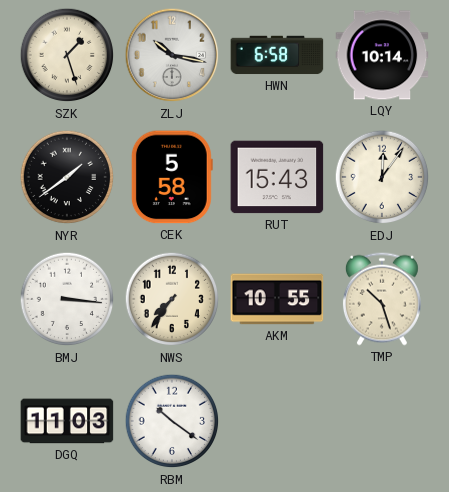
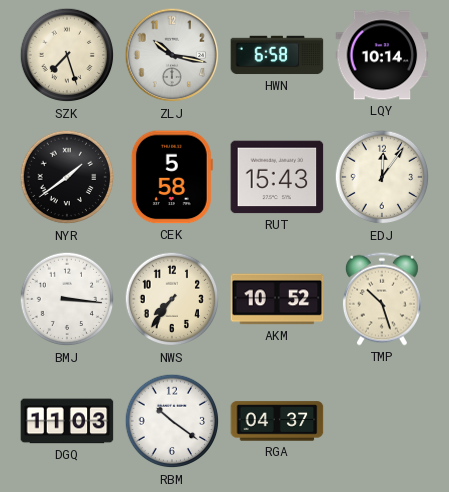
SZK: 1:27 -> 7:27 (67, 55)
AKM: 10:55 -> 10:52 (277, 299)
RGA: none -> 04:37 (277, 421)
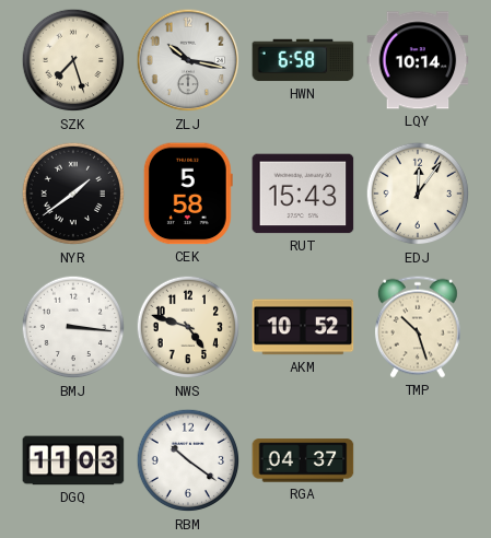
NWS: 7:36 -> 4:48 (188, 327)
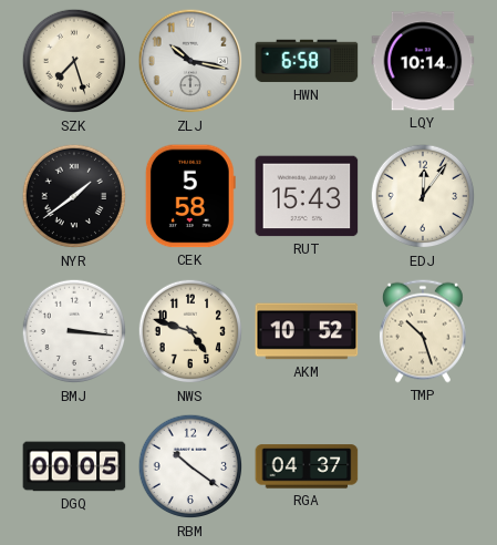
DGQ: 11:03 -> 00:05 (74, 466)
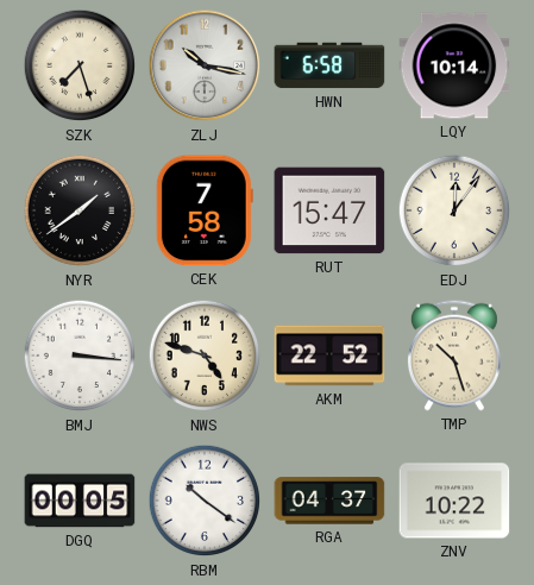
CEK: 5:58 -> 7:58 (205, 210)
RUT: 15:43 -> 15:47 (329, 210)
AKM: 10:52 -> 22:52 (329, 356)
ZNV: none -> 10:22 (454, 501)
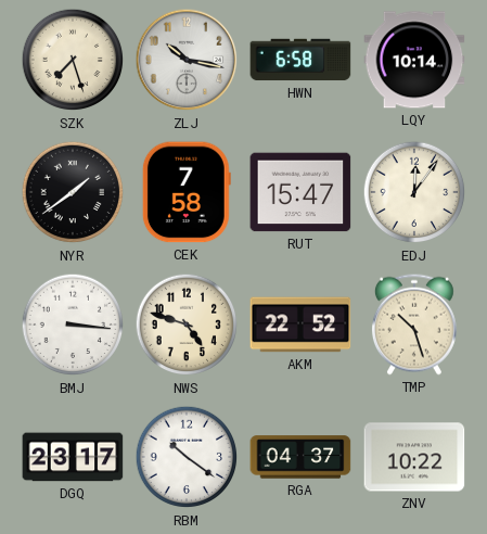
DGQ: 00:05 -> 23:17 (73, 457)
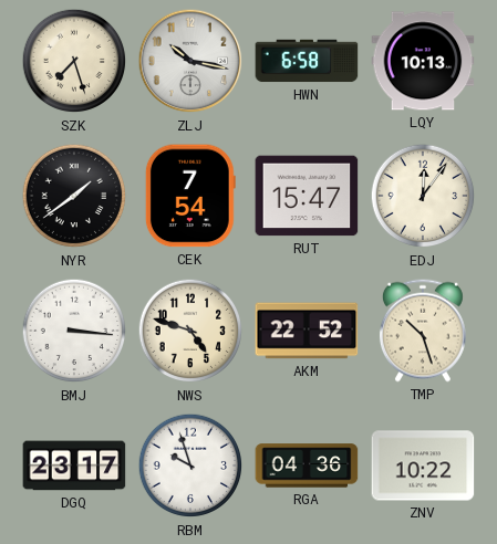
LQY: 10:14 -> 10:13 (423, 61)
CEK: 7:58 -> 7:54 (190, 196)
RBM: 10:21 -> 9:57 (190, 465)
RGA: 04:37 -> 04:36 (307, 465)
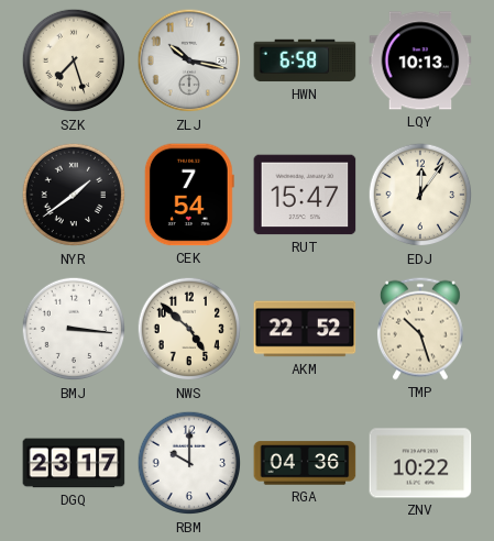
NWS: 4:48 -> 4:52 (189, 329)
RBM: 9:57 -> 10:00 (189, 463)
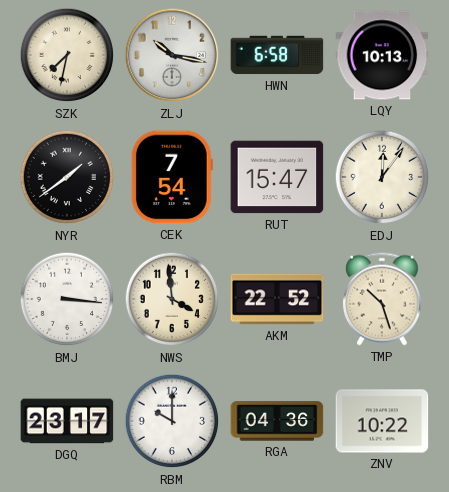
SZK: 7:27 -> 7:32 (67, 55)
NWS: 4:52 -> 3:59 (172, 299)
